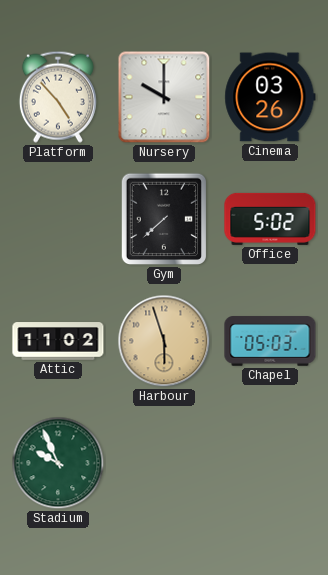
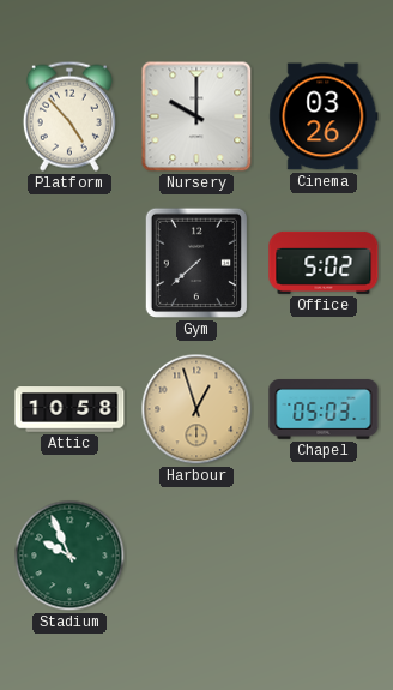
Attic: 11:02 -> 10:58 (69, 409)
Harbour: 5:57 -> 12:57 (196, 409)
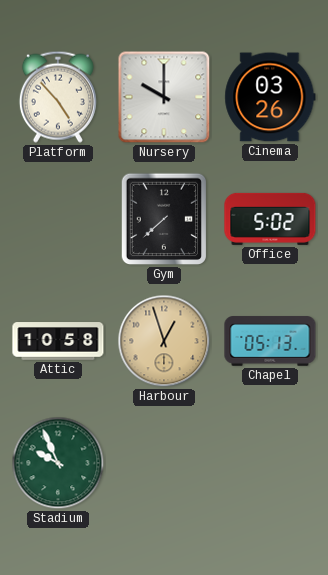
Chapel: 05:03 -> 05:13 (270, 341)
